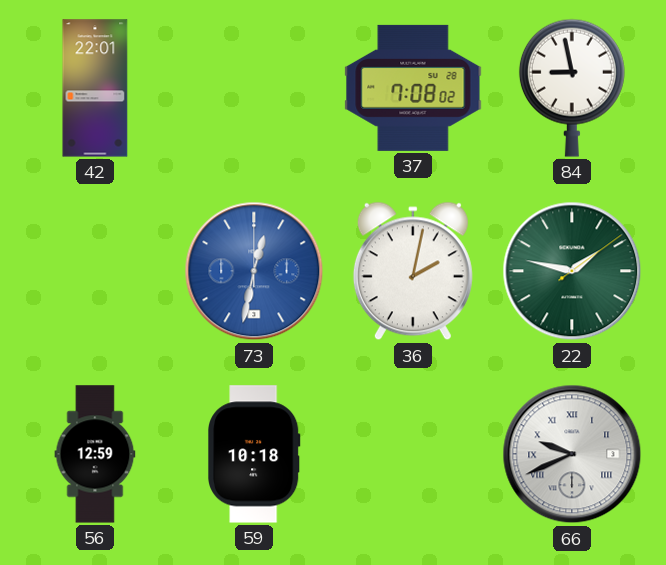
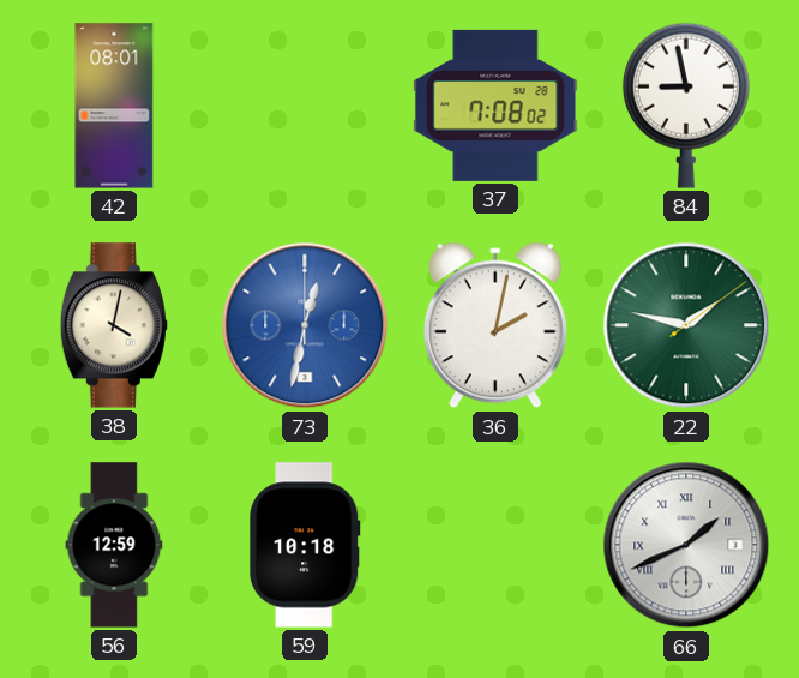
42: 22:01 -> 08:01 (114, 106)
38: none -> 4:02 (114, 325)
66: 9:41 -> 1:41 (686, 545)
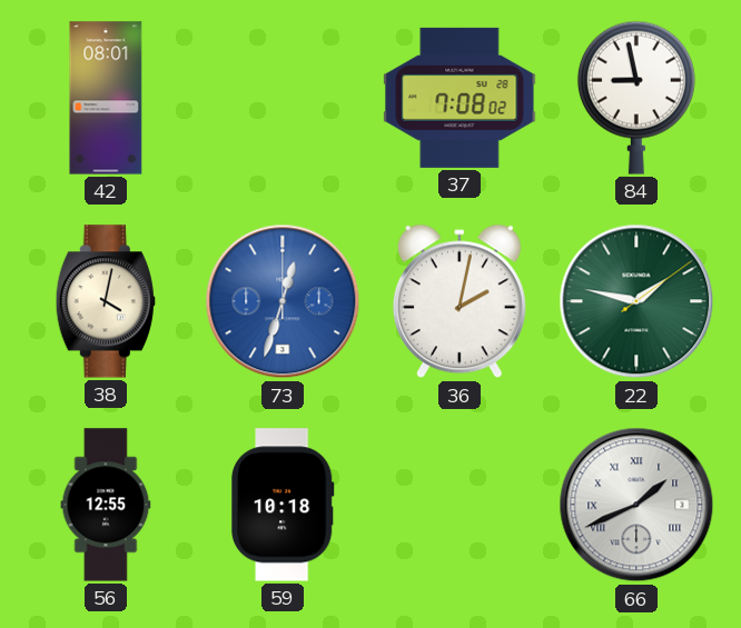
73: 12:32 -> 12:33 (283, 301)
56: 12:59 -> 12:55 (106, 505)
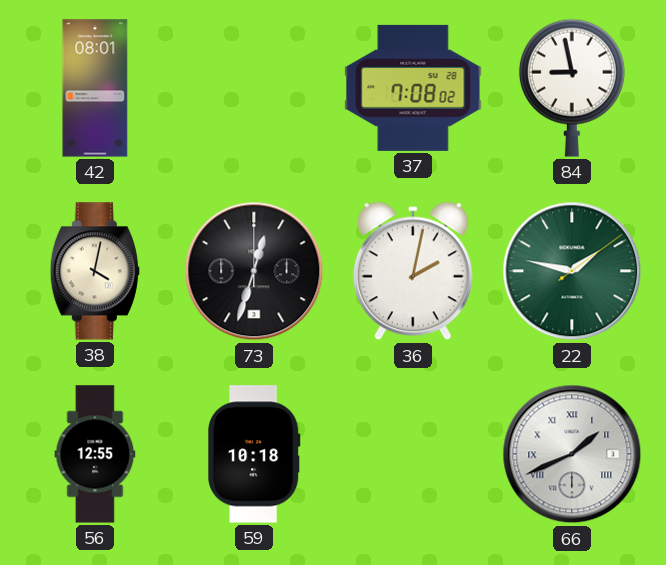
73 dial: blue -> black (254, 271)
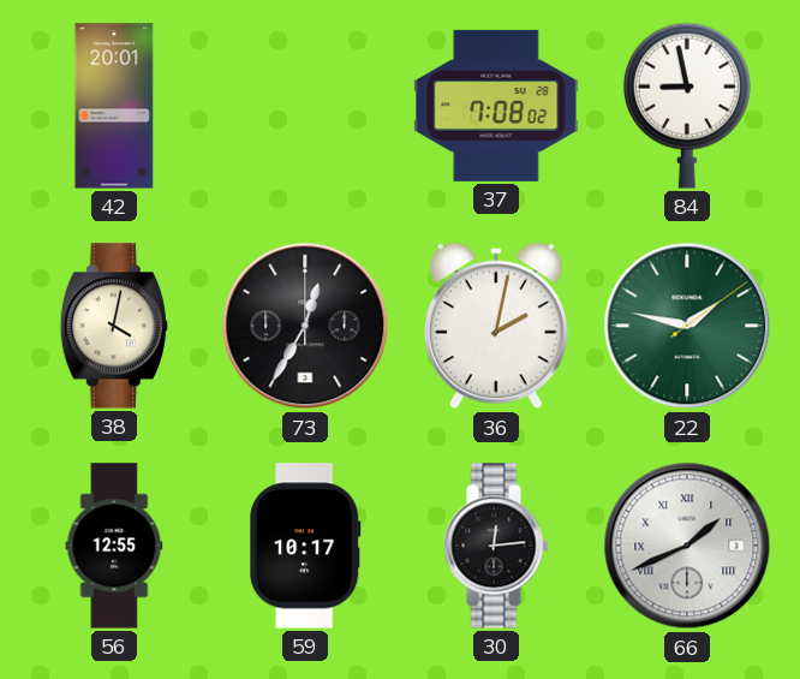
42: 08:01 -> 20:01 (114, 106)
73: 12:33 -> 12:35 (305, 326)
59: 10:18 -> 10:17 (306, 546)
30: none -> 12:14 (496, 546)
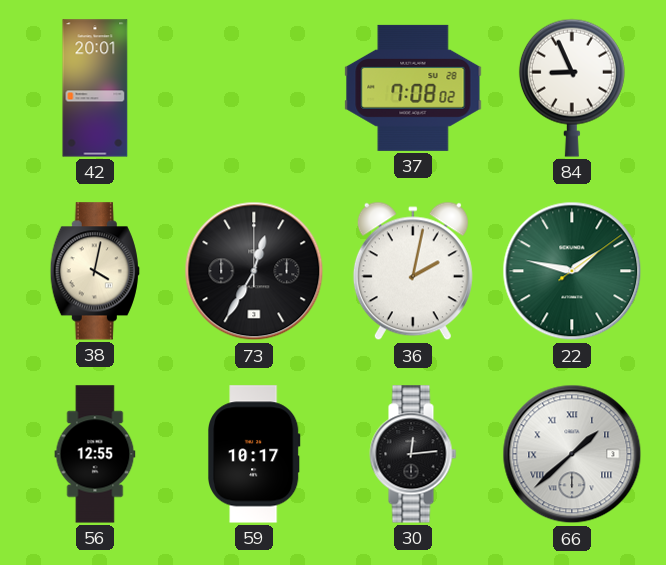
84: 8:58 -> 8:56 (572, 88)
66: 1:41 -> 1:38 (572, 454)
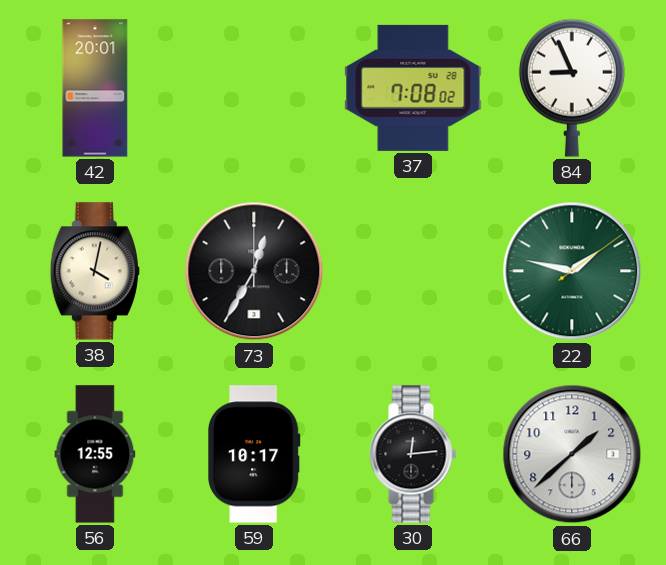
36: 2:02 -> none (413, 271)
66 numerals: Roman -> Arabic (572, 454)
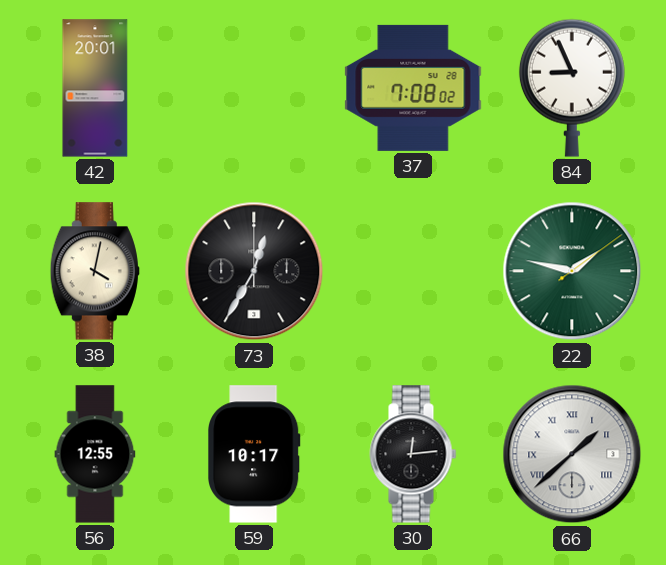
66 numerals: Arabic -> Roman (572, 454)
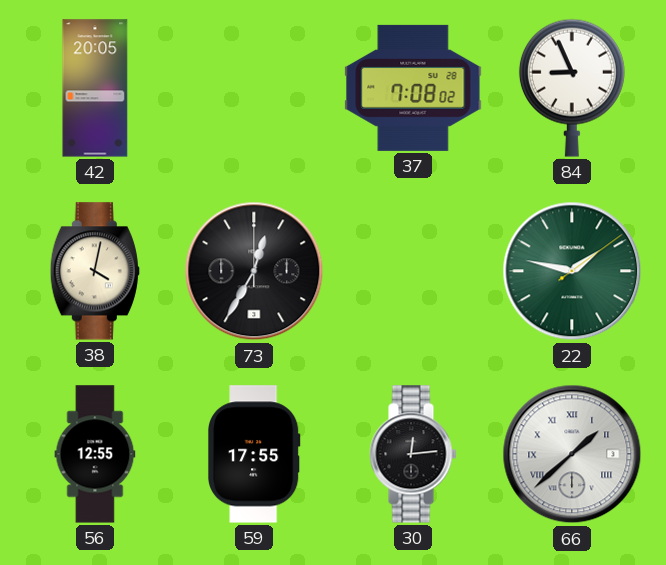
42: 20:01 -> 20:05 (95, 88)
59: 10:17 -> 17:55 (255, 454)
